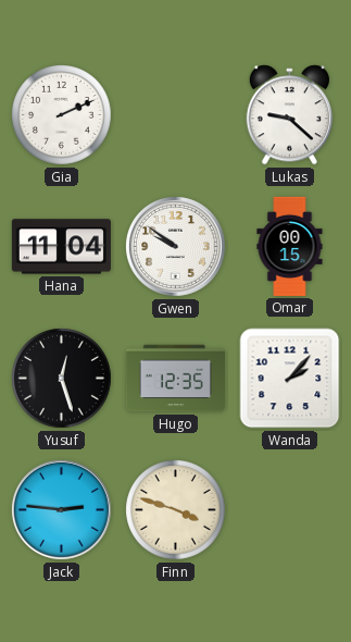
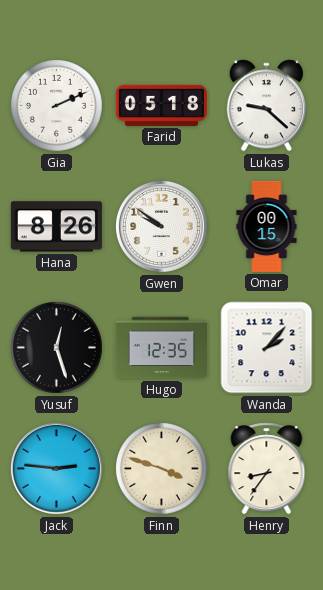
Farid: none -> 05:18 (161, 105)
Hana: 11:04 -> 8:26 (56, 227)
Henry: none -> 8:36 (267, 469)
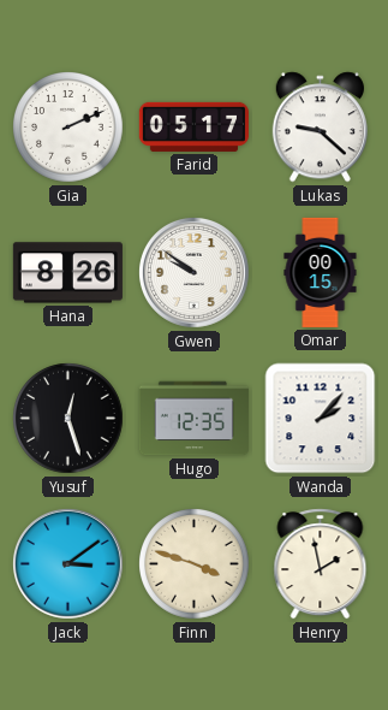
Farid: 05:18 -> 05:17 (193, 126)
Jack: 2:46 -> 3:09 (67, 563)
Henry: 8:36 -> 1:58 (321, 564)
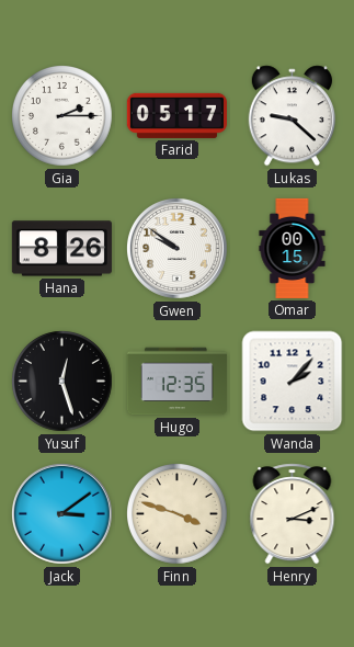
Gia: 2:11 -> 2:15 (62, 116)
Henry: 1:58 -> 3:11 (293, 514)
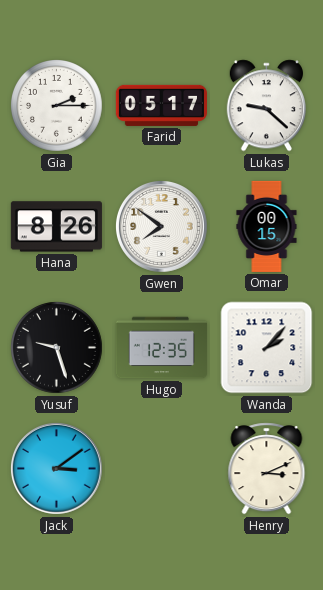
Gwen: 9:51 -> 7:51 (161, 226)
Yusuf: 12:27 -> 9:27 (57, 348)
Finn: 3:48 -> none (178, 514)
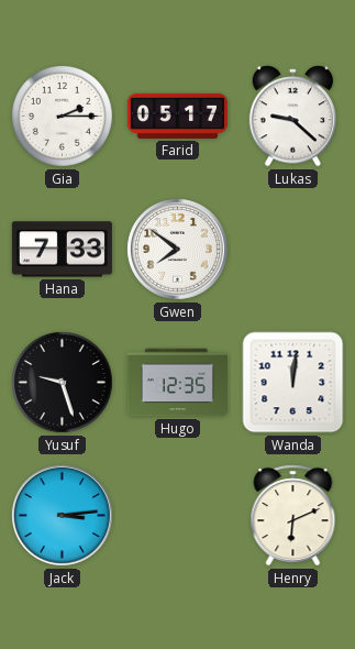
Hana: 8:26 -> 7:33 (62, 250)
Omar: 00:15 -> none (267, 226)
Wanda: 2:07 -> 12:01 (293, 383)
Jack: 3:09 -> 3:14 (62, 515)
Henry: 3:11 -> 6:11 (293, 516)
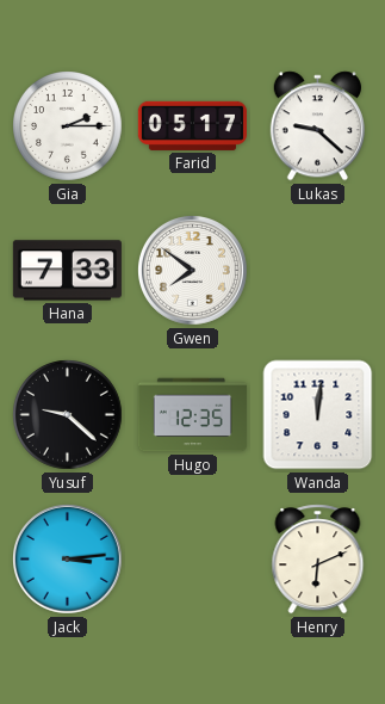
Yusuf: 9:27 -> 9:22 (68, 415)
